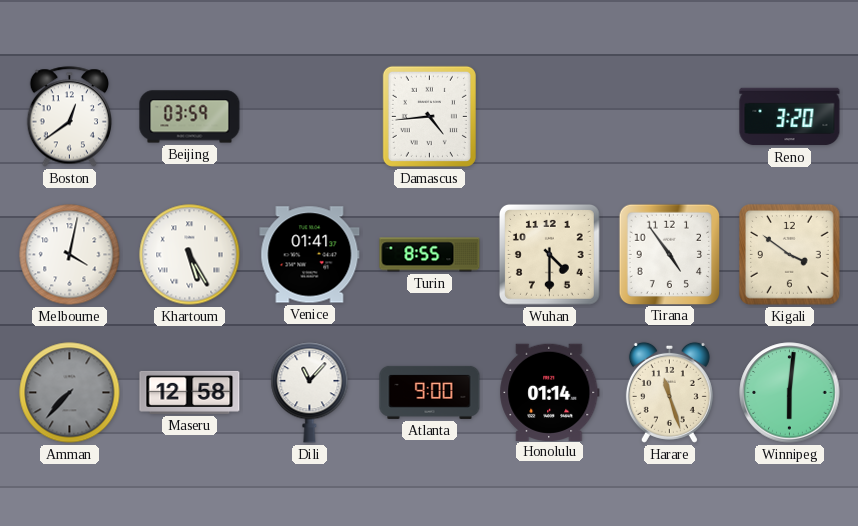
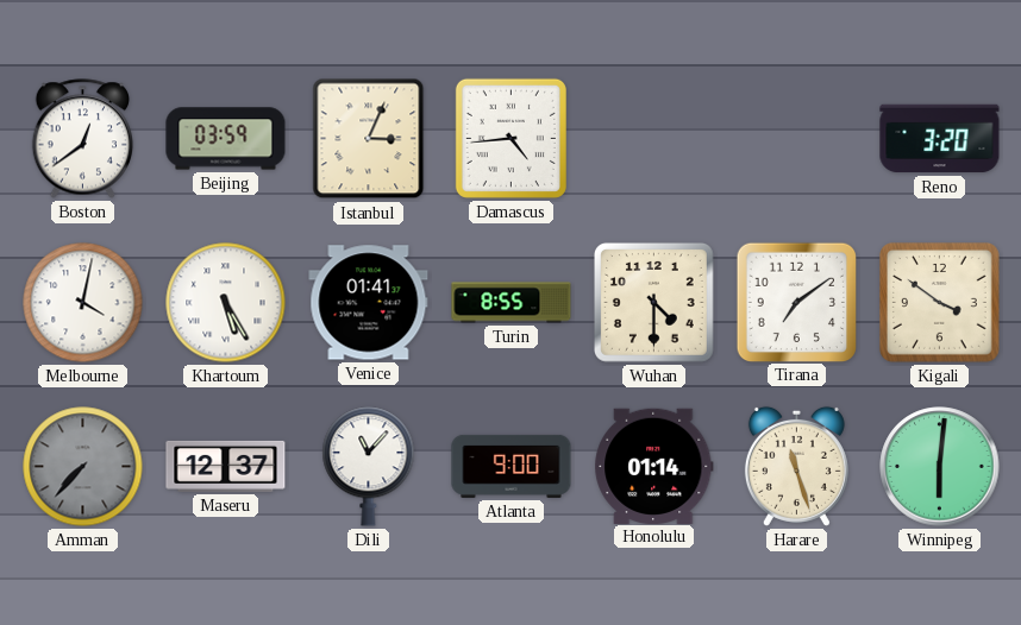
Istanbul: none -> 3:04 (369, 139)
Tirana: 4:54 -> 7:09 (796, 302)
Maseru: 12:58 -> 12:37 (226, 466)
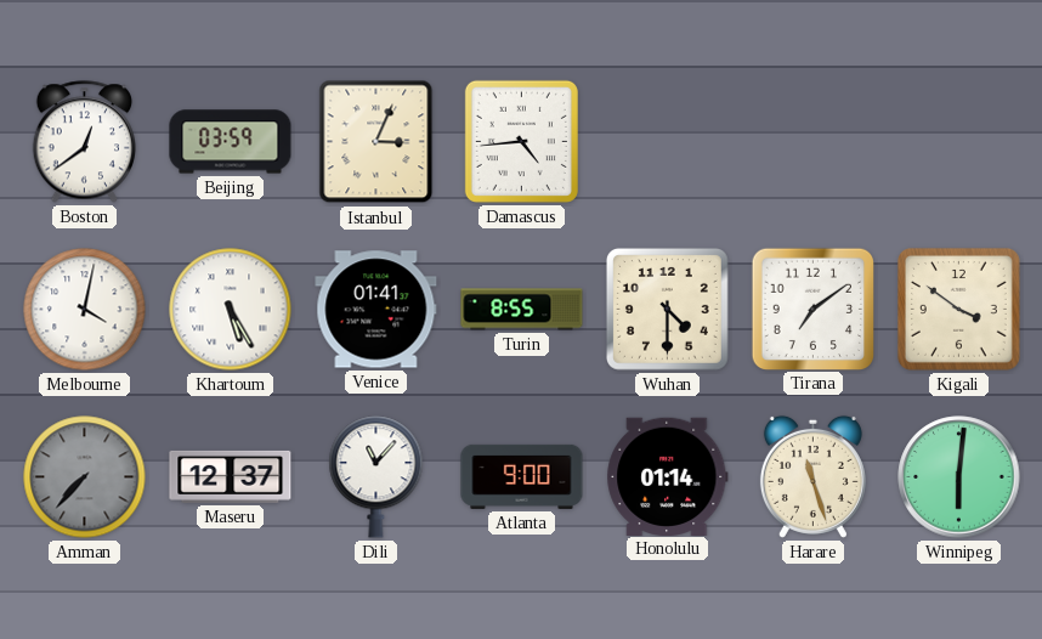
Reno: 3:20 -> none (940, 139)
